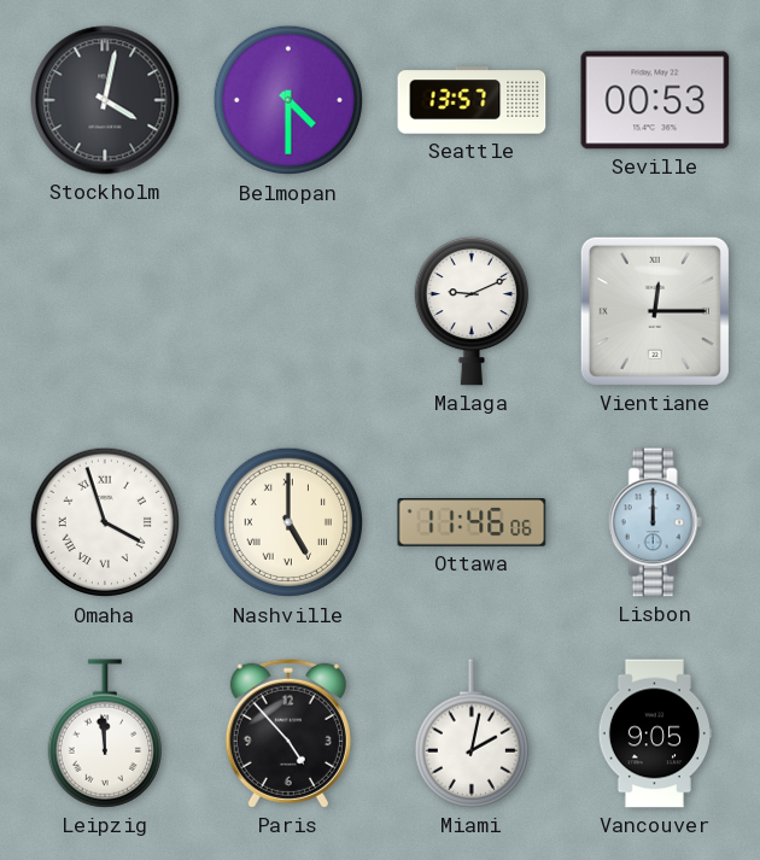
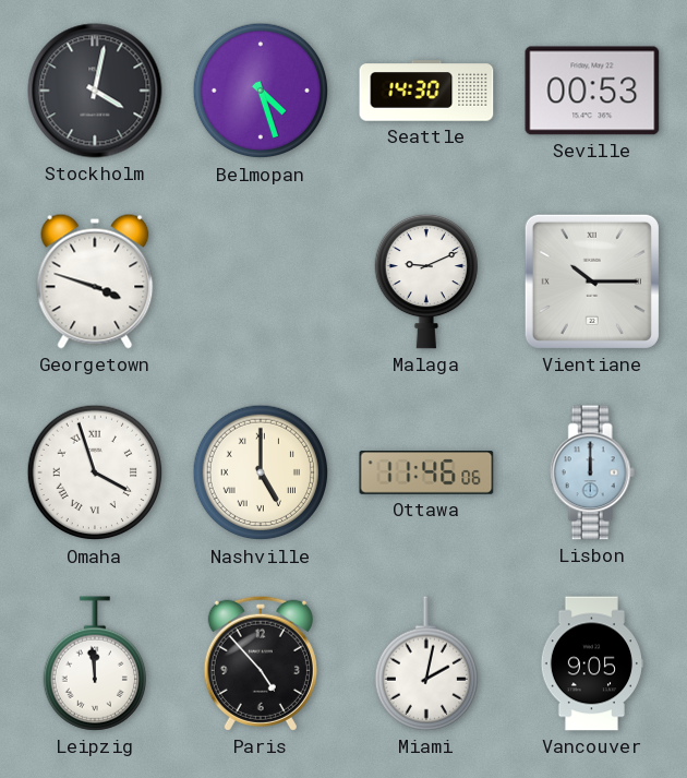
Belmopan: 4:30 -> 4:27 (261, 91)
Seattle: 13:57 -> 14:30 (426, 91)
Georgetown: none -> 3:48 (95, 282)
Vientiane: 12:15 -> 10:15 (592, 282)
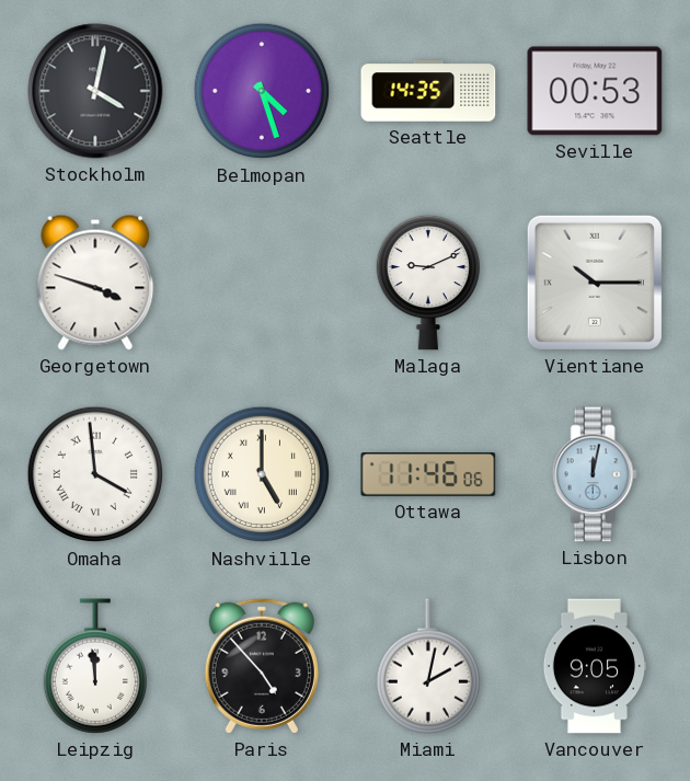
Seattle: 14:30 -> 14:35 (428, 91)
Omaha: 3:57 -> 3:59 (95, 474)
Lisbon: 12:00 -> 12:02 (595, 474)
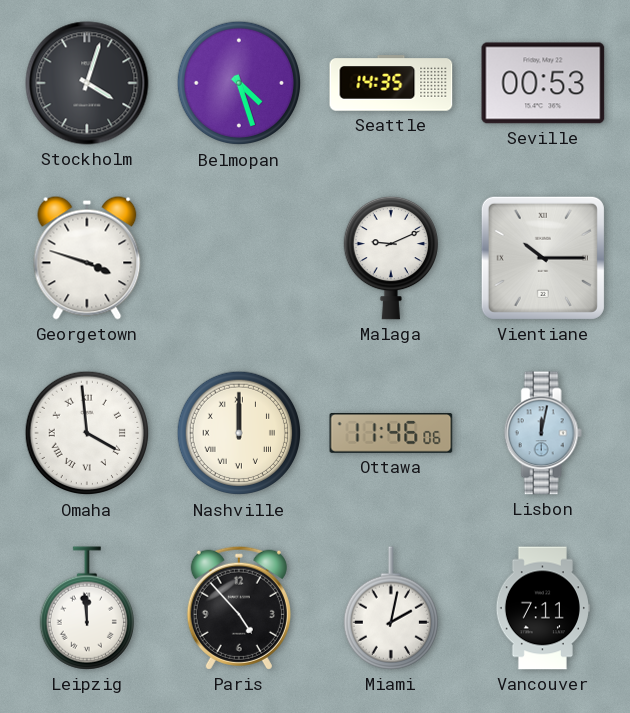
Stockholm: 4:02 -> 4:03 (87, 83)
Nashville: 5:00 -> 12:00 (239, 433)
Vancouver: 9:05 -> 7:11 (542, 608)
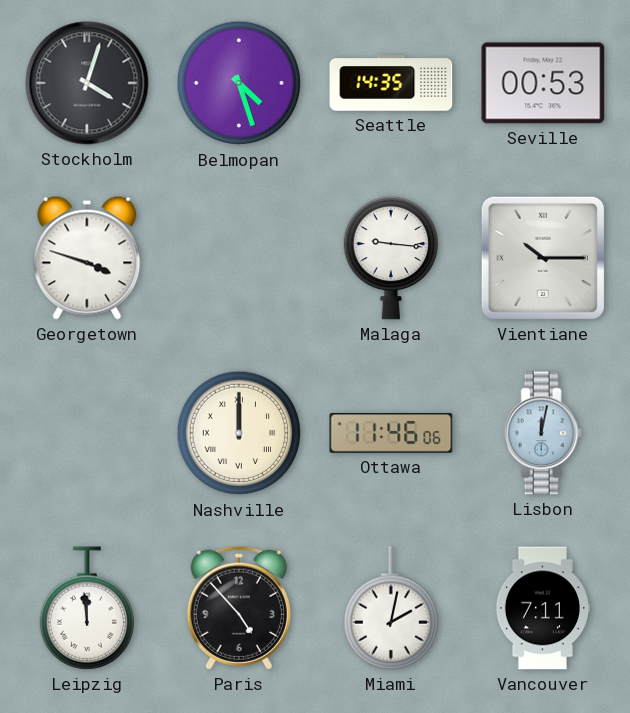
Malaga: 9:11 -> 9:16 (390, 258)
Omaha: 3:59 -> none (87, 433)
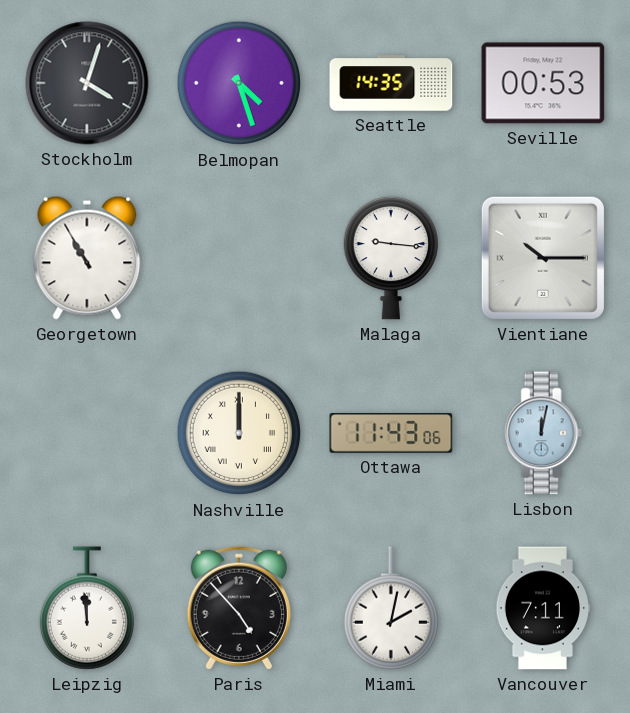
Georgetown: 3:48 -> 10:55 (87, 258)
Ottawa: 11:46 -> 11:43 (391, 434)
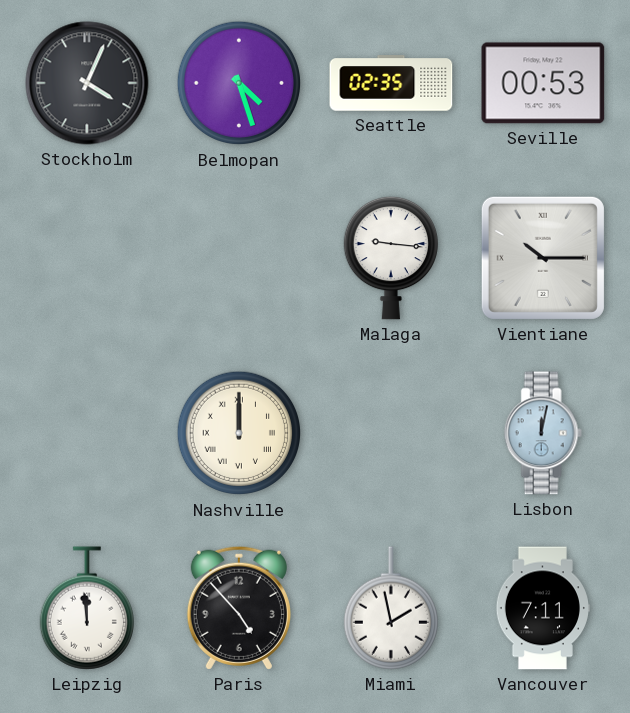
Stockholm: 4:03 -> 4:04 (87, 83)
Seattle: 14:35 -> 02:35 (391, 83)
Georgetown: 10:55 -> none (87, 258)
Ottawa: 11:43 -> none (391, 434)
Miami: 2:02 -> 1:58 (390, 608)
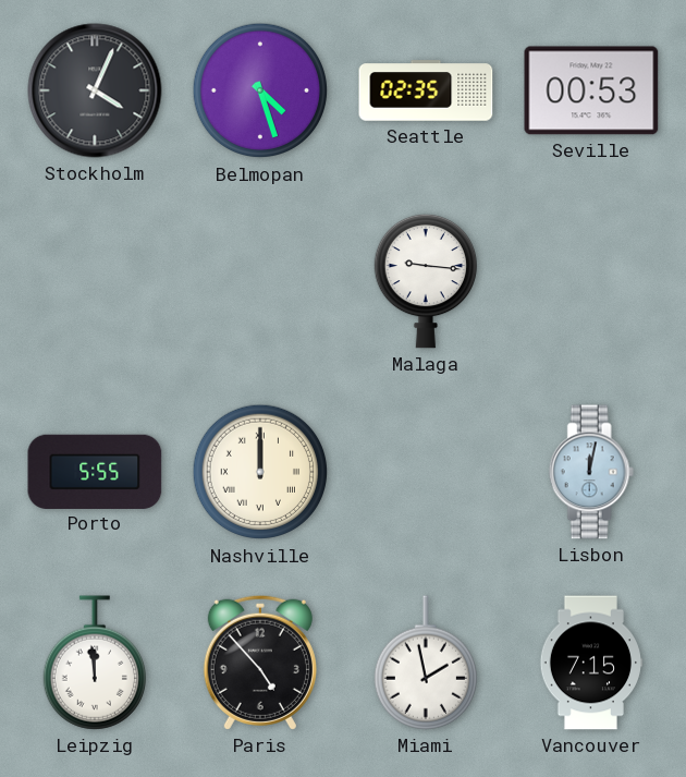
Vientiane: 10:15 -> none (543, 258)
Porto: none -> 5:55 (95, 471)
Vancouver: 7:11 -> 7:15 (590, 663)
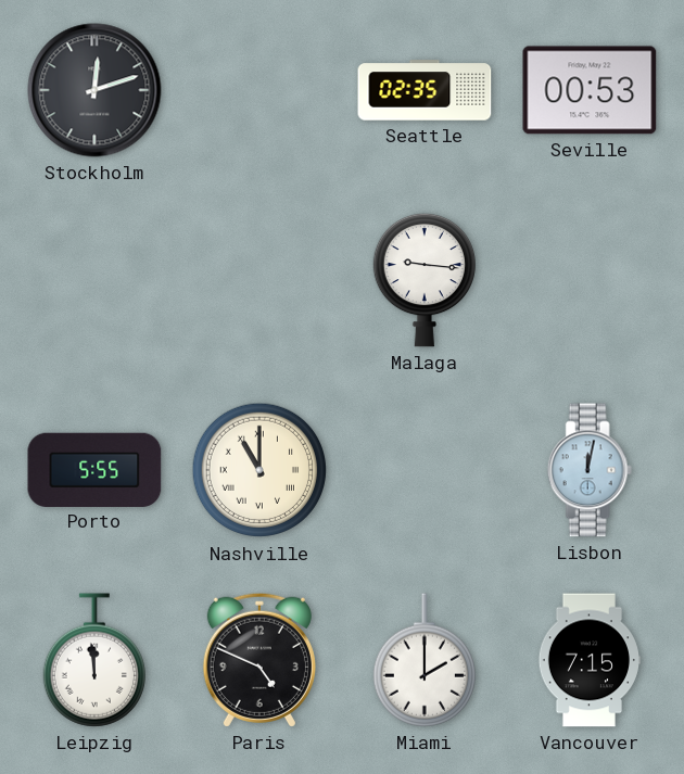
Stockholm: 4:04 -> 12:12 (94, 90)
Belmopan: 4:27 -> none (260, 90)
Nashville: 12:00 -> 11:00 (259, 470)
Paris: 4:53 -> 4:49 (259, 660)
Miami: 1:58 -> 2:00 (423, 660)
